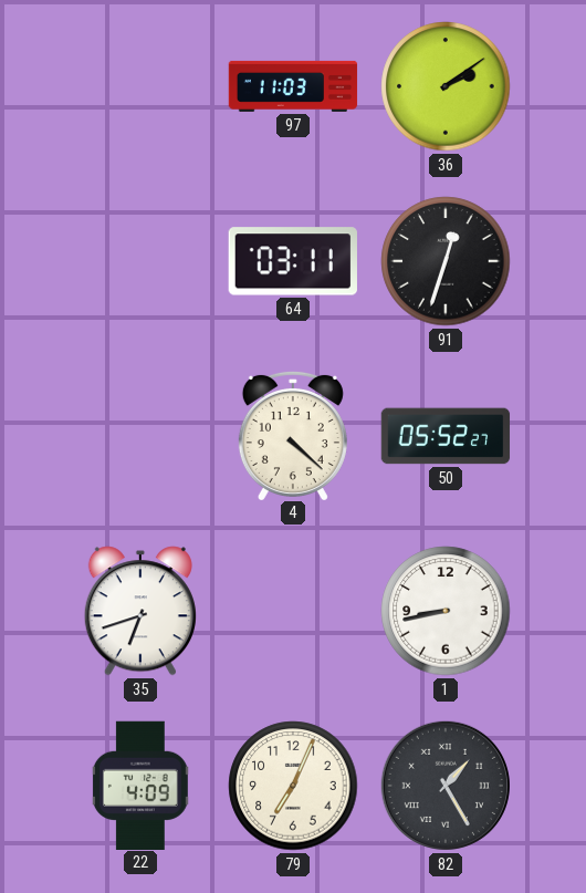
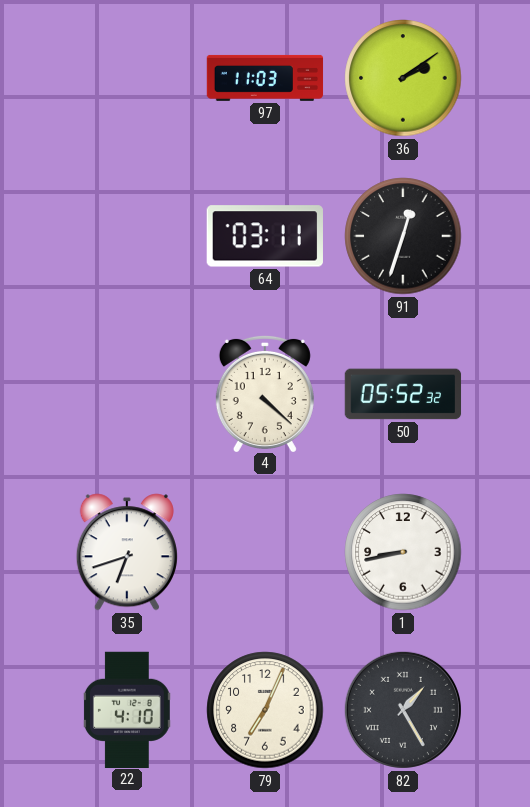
50: 05:52:27 -> 05:52:32 (403, 394)
22: 4:09 -> 4:10 (127, 709)
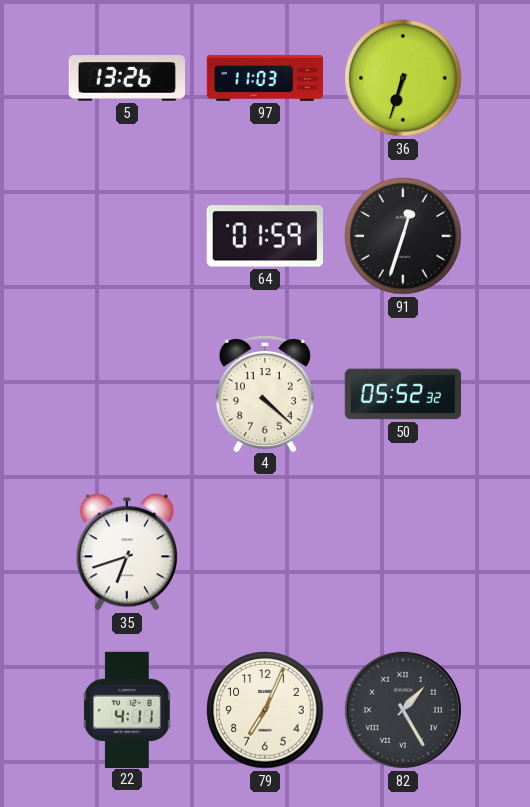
5: none -> 13:26 (126, 78)
36: 2:09 -> 6:33 (403, 78)
64: 03:11 -> 01:59 (265, 236)
1: 8:43 -> none (403, 552)
22: 4:10 -> 4:11 (127, 709)
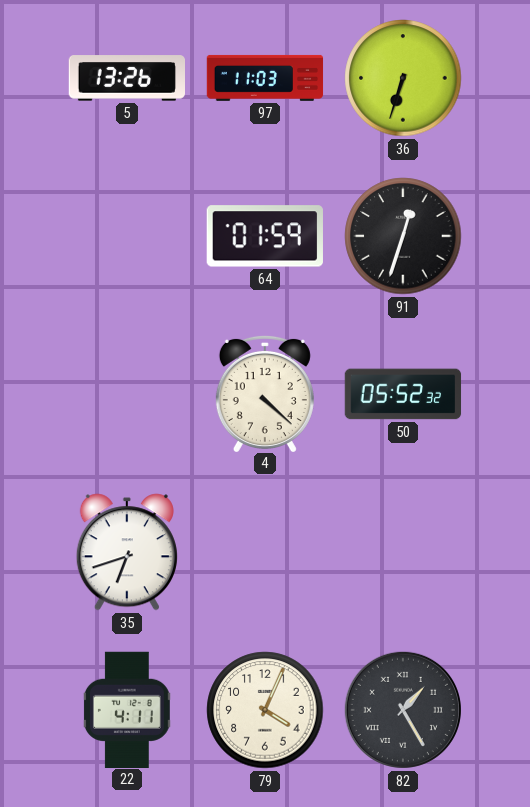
79: 7:04 -> 4:04 (265, 710)
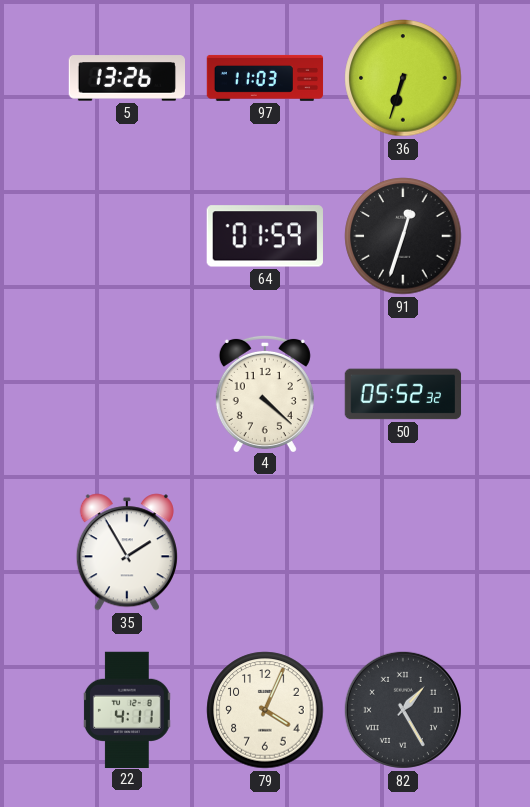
35: 6:42 -> 1:55 (127, 552)
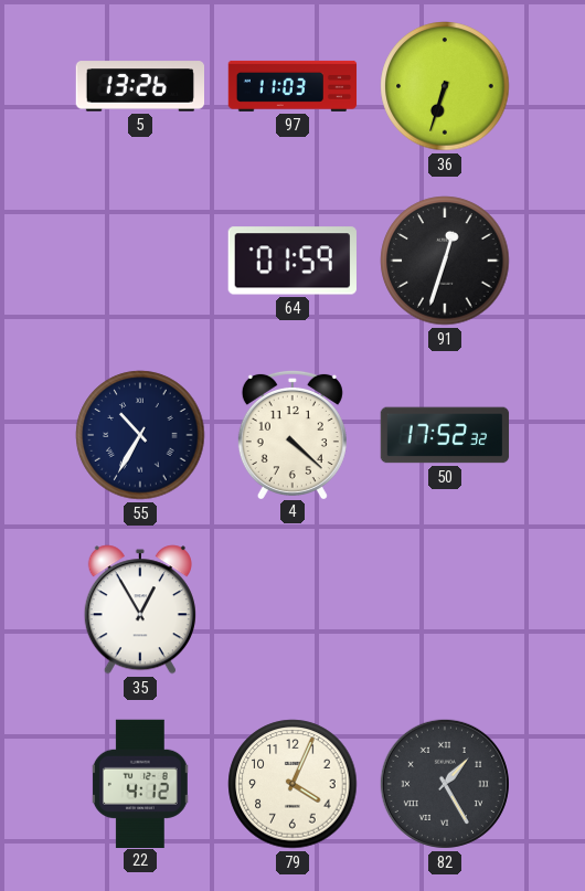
55: none -> 10:35 (140, 435)
50: 05:52 -> 17:52 (445, 435)
35: 1:55 -> 12:55 (140, 609)
22: 4:11 -> 4:12 (140, 783)
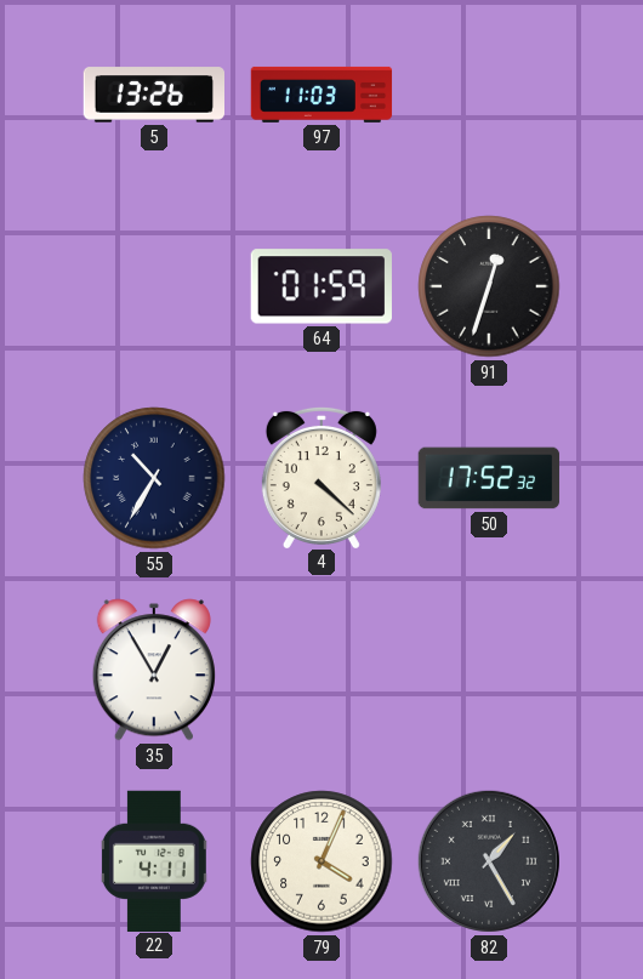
36: 6:33 -> none (445, 86)
22: 4:12 -> 4:11 (154, 860)
